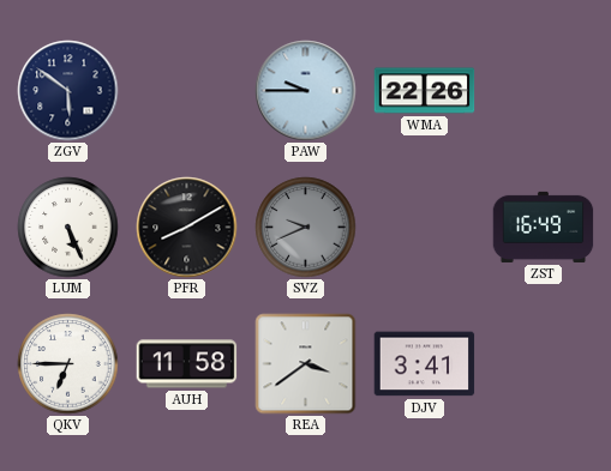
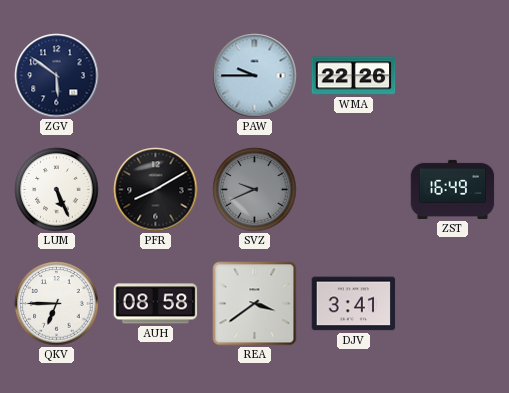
AUH: 11:58 -> 08:58 (156, 304)
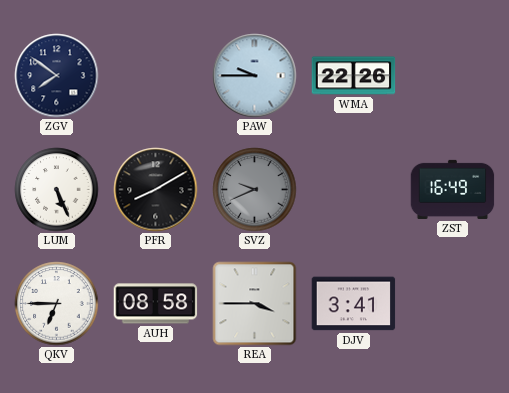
ZGV: 5:51 -> 7:51 (57, 76)
REA: 3:39 -> 3:45 (255, 304)
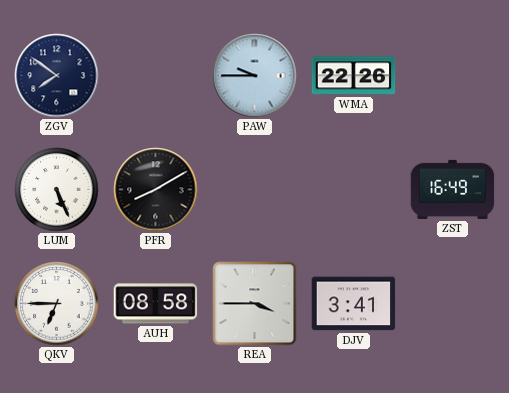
SVZ: 9:41 -> none (255, 190)
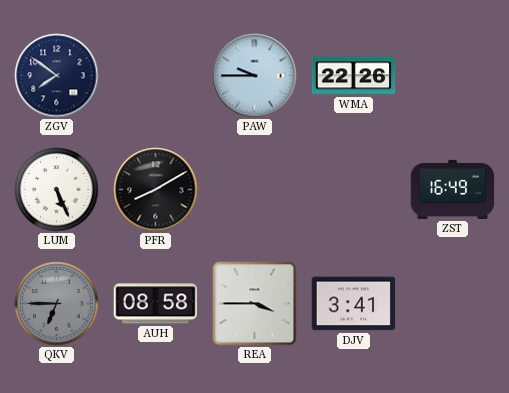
QKV dial: white -> grey (57, 304)
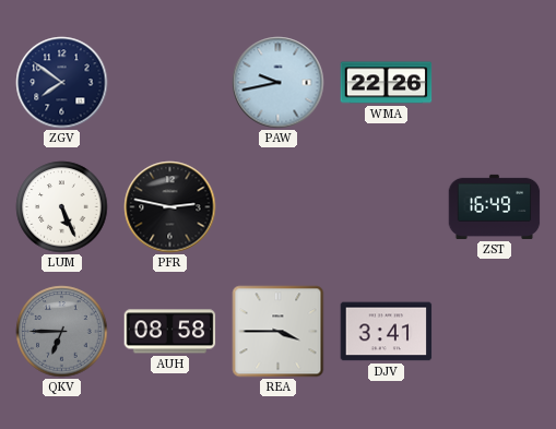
PAW: 9:45 -> 9:43 (279, 83)
PFR: 8:10 -> 2:47 (170, 207)
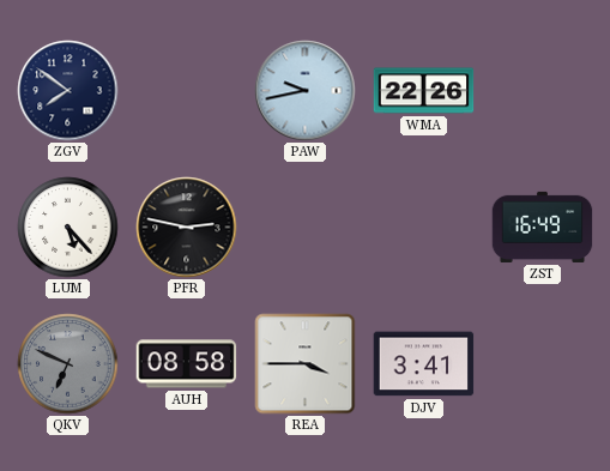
LUM: 5:26 -> 5:23 (68, 228)
QKV: 6:45 -> 6:49 (68, 364)
